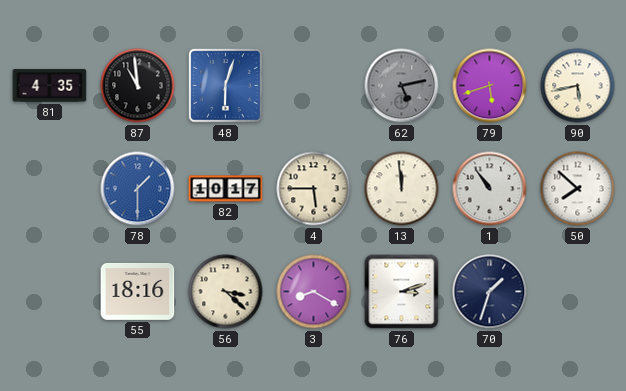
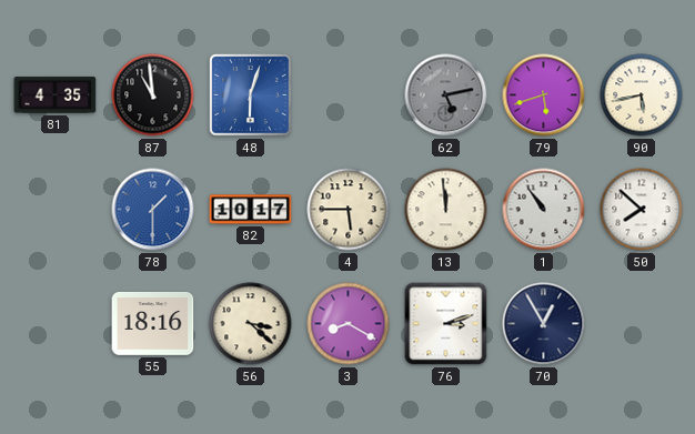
70: 1:33 -> 12:55 (544, 324)
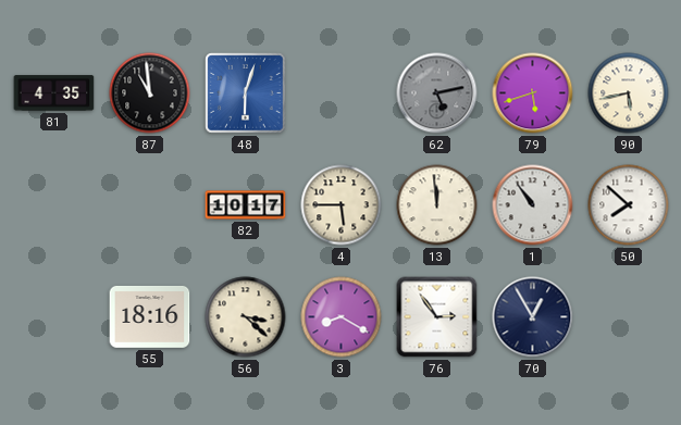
78: 1:30 -> none (153, 210)
76: 3:12 -> 2:54 (437, 317)
